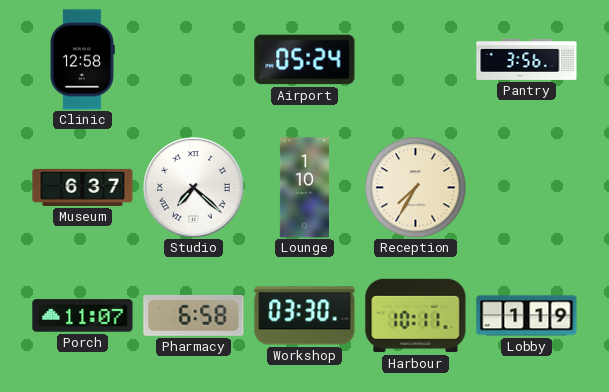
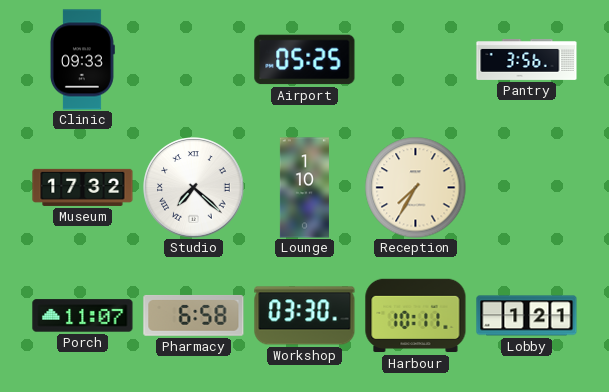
Clinic: 12:58 -> 09:33 (82, 60)
Airport: 05:24 -> 05:25 (305, 60)
Museum: 6:37 -> 17:32 (83, 187)
Lobby: 1:19 -> 1:21 (527, 316)
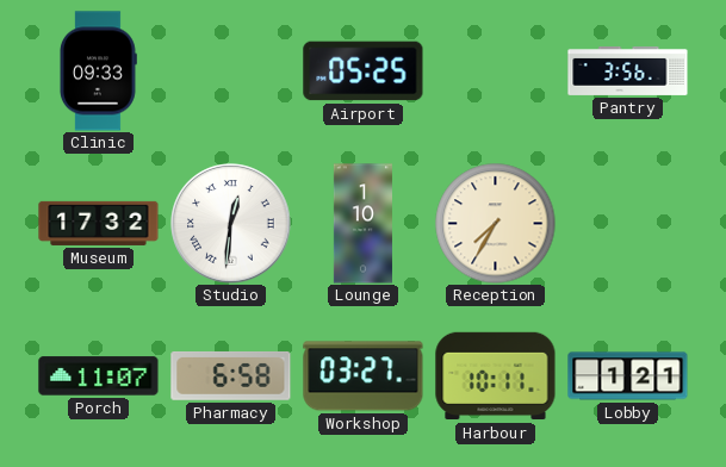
Studio: 7:22 -> 12:31 (231, 224)
Workshop: 03:30 -> 03:27 (364, 376)
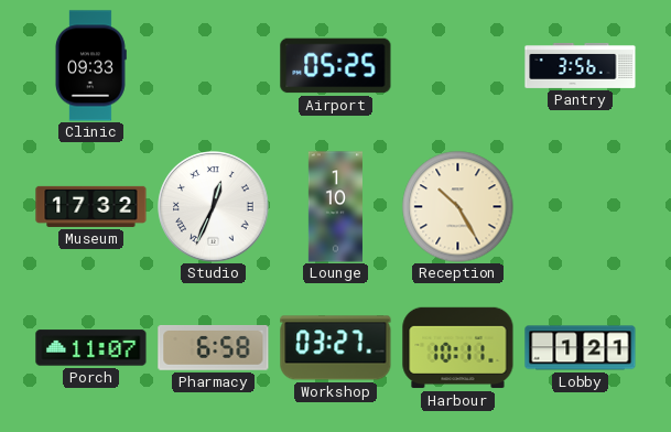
Studio: 12:31 -> 12:34 (214, 207)
Reception: 7:35 -> 10:25 (458, 207)
